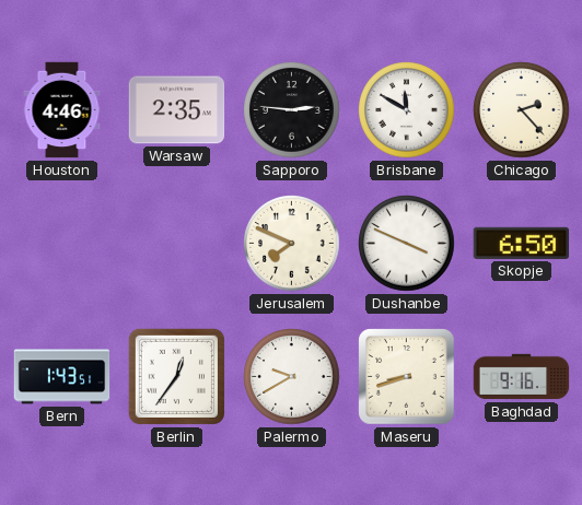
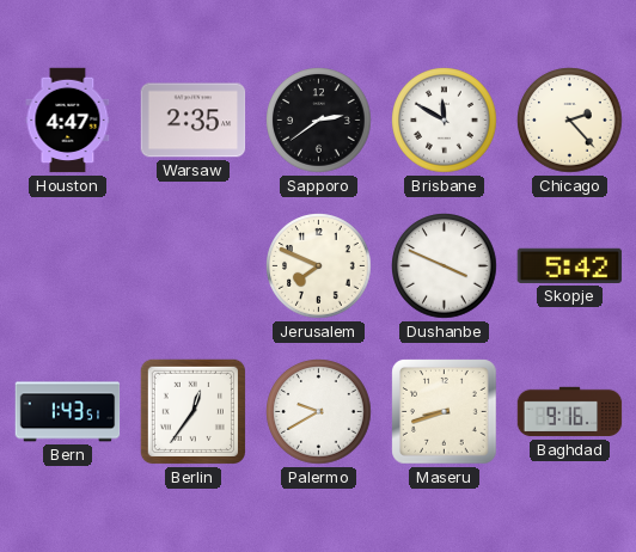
Houston: 4:46 -> 4:47 (68, 121)
Sapporo: 2:46 -> 2:39 (319, 121)
Skopje: 6:50 -> 5:42 (570, 265)
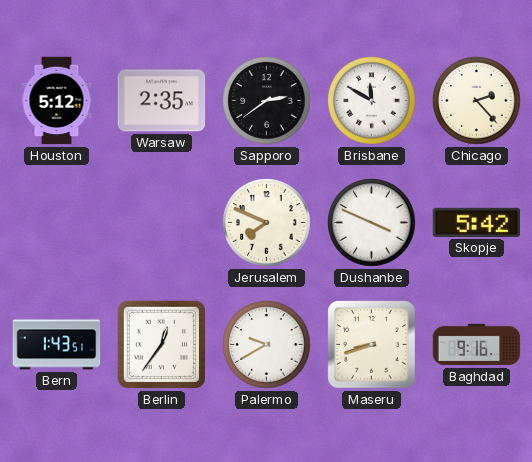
Houston: 4:47 -> 5:12 (57, 101)
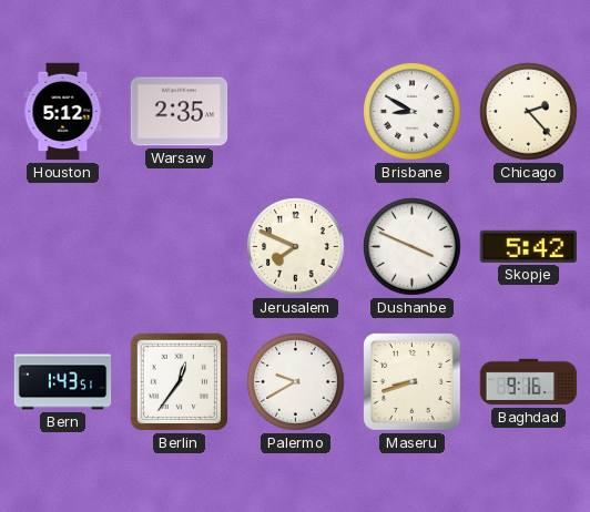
Sapporo: 2:39 -> none (267, 101)
Brisbane: 11:50 -> 8:50 (413, 112)
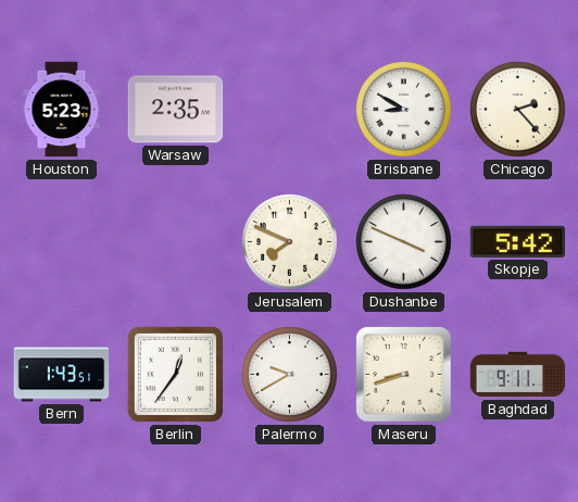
Houston: 5:12 -> 5:23 (62, 110)
Baghdad: 9:16 -> 9:11 (518, 375)
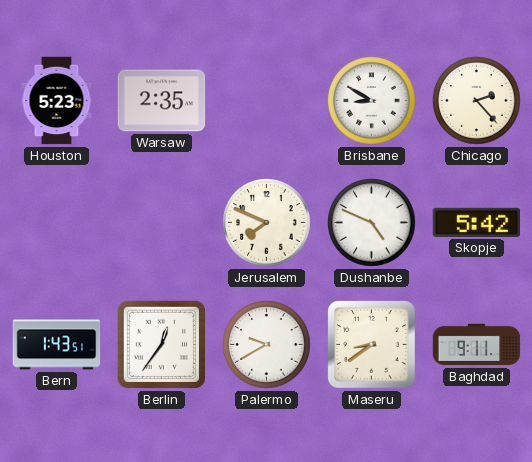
Dushanbe: 3:49 -> 4:49 (372, 223)
Maseru: 8:42 -> 8:39 (372, 345)
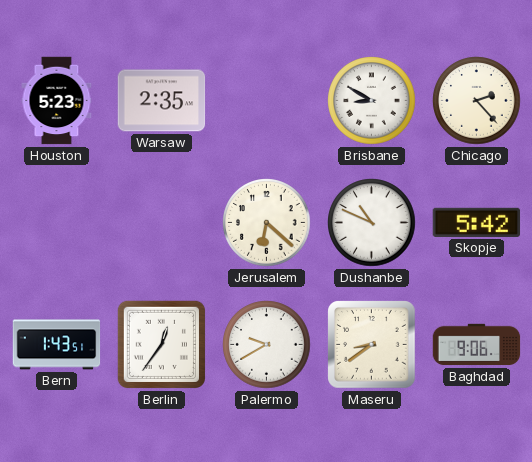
Jerusalem: 7:49 -> 6:22 (267, 223)
Dushanbe: 4:49 -> 10:49 (372, 223)
Baghdad: 9:11 -> 9:06 (477, 345)
